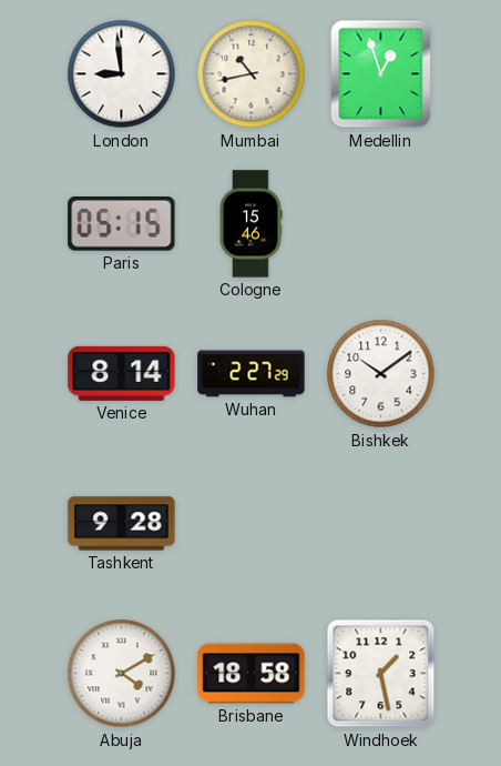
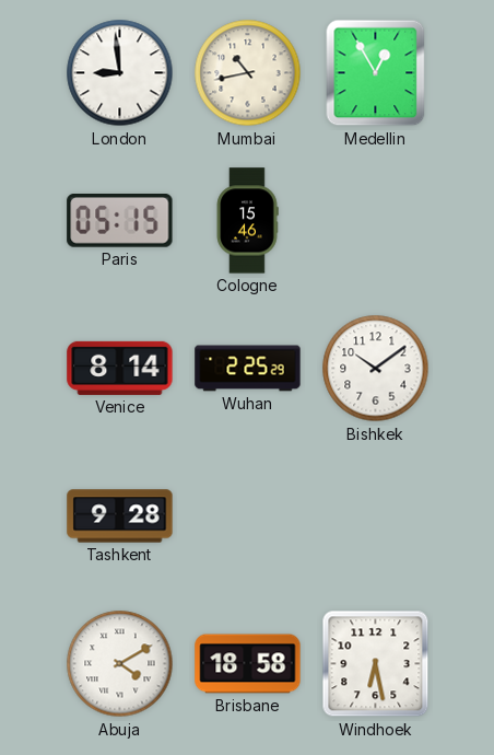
Medellin: 12:57 -> 12:55 (376, 73)
Wuhan: 2:27 -> 2:25 (248, 369)
Windhoek: 1:28 -> 6:28 (376, 664)
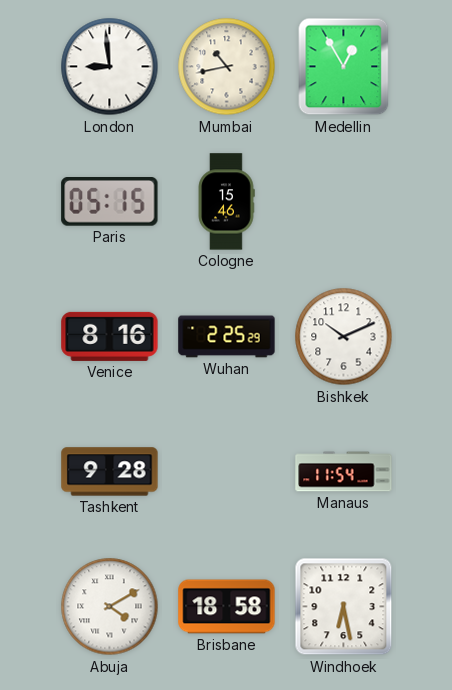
Venice: 8:14 -> 8:16 (110, 336)
Bishkek: 10:09 -> 10:11 (344, 337)
Manaus: none -> 11:54 (344, 472)
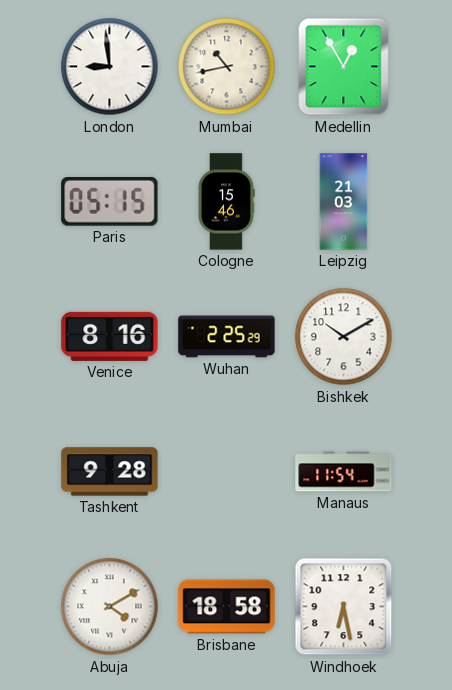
Leipzig: none -> 21:03 (344, 202)
Bishkek: 10:11 -> 10:10 (344, 337)
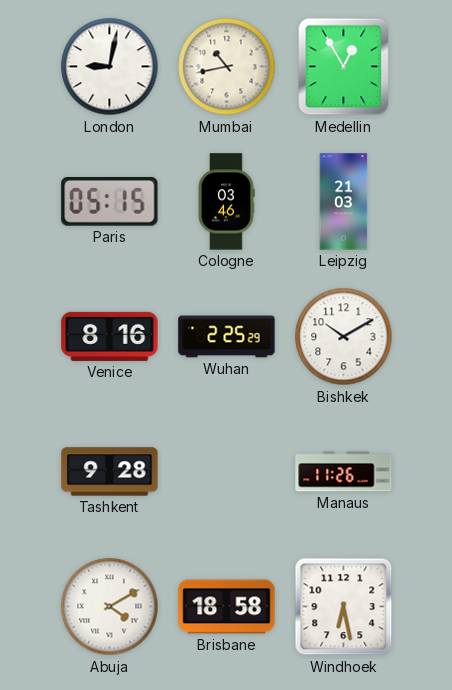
London: 8:59 -> 9:02 (110, 67)
Cologne: 15:46 -> 03:46 (226, 202)
Manaus: 11:54 -> 11:26 (344, 472)
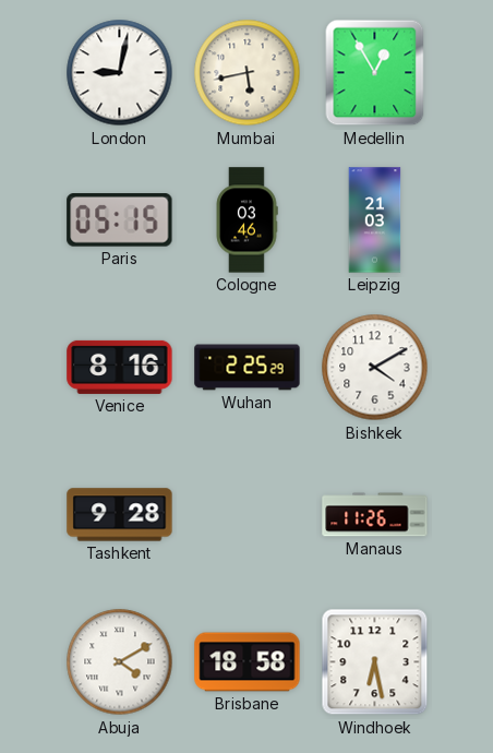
Mumbai: 10:43 -> 5:43 (248, 73)
Bishkek: 10:10 -> 4:10 (375, 368)
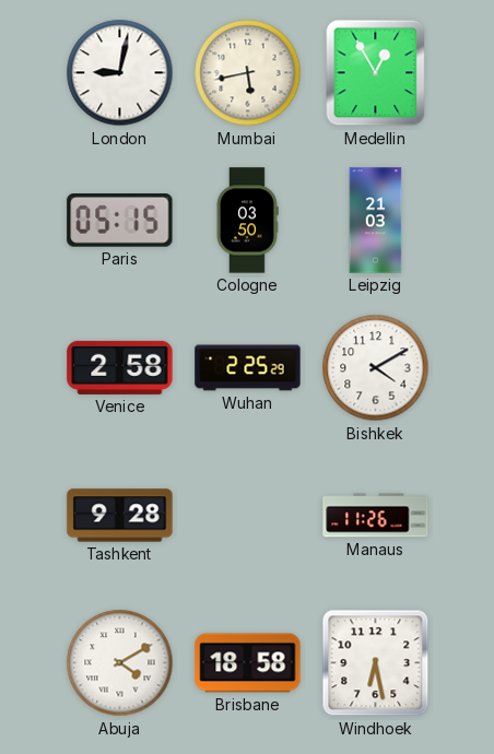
Cologne: 03:46 -> 03:50 (247, 221)
Venice: 8:16 -> 2:58 (120, 367)
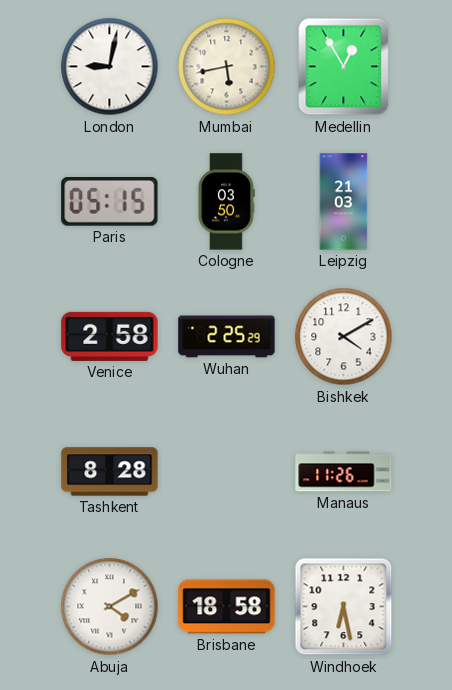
Tashkent: 9:28 -> 8:28 (110, 472)
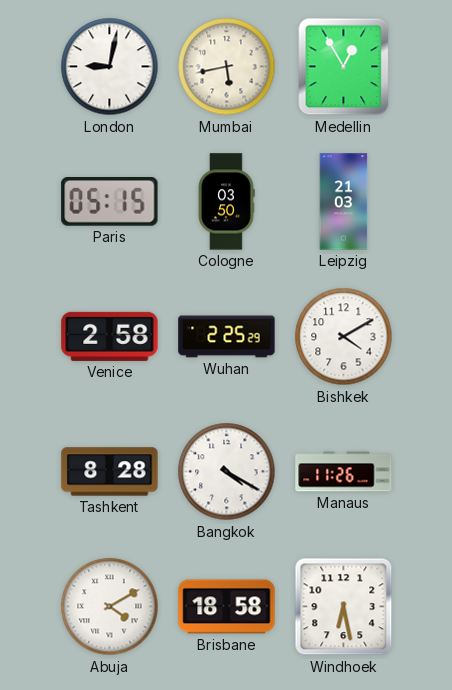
Bangkok: none -> 4:20 (227, 472)
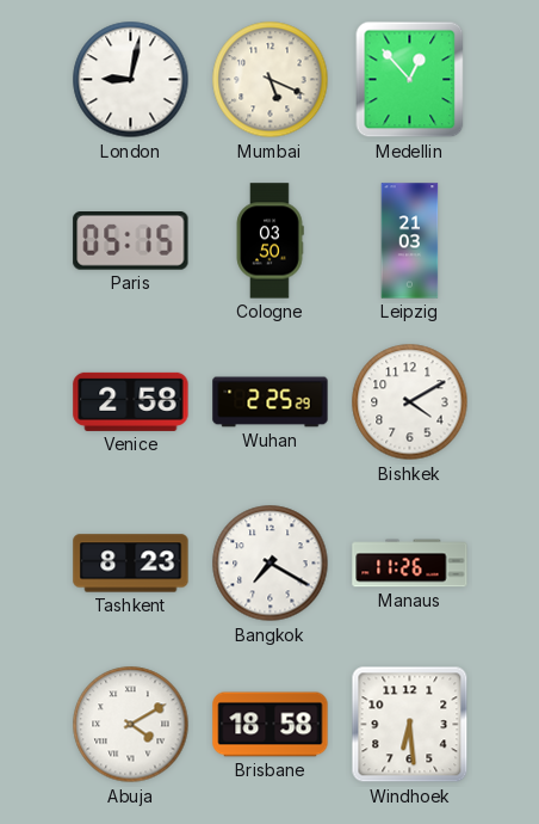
Mumbai: 5:43 -> 5:19 (271, 80)
Medellin: 12:55 -> 12:53 (410, 80)
Tashkent: 8:28 -> 8:23 (131, 564)
Bangkok: 4:20 -> 7:20 (271, 564)
Windhoek: 6:28 -> 6:29 (410, 725)
